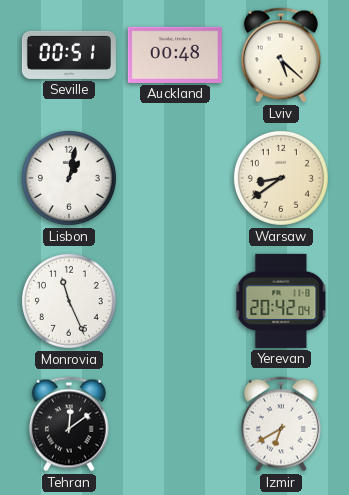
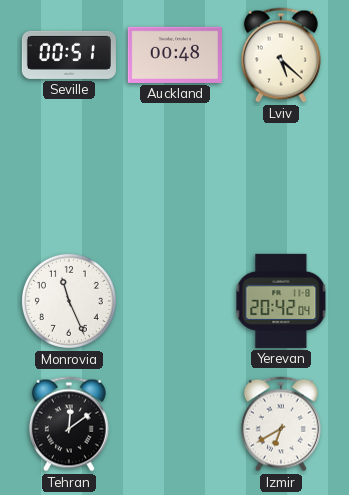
Lisbon: 1:02 -> none (69, 178)
Warsaw: 8:39 -> none (281, 178)
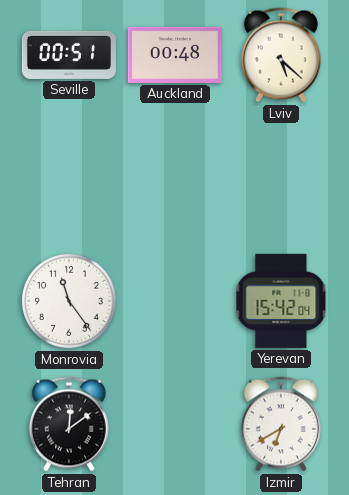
Monrovia: 11:26 -> 11:24 (69, 301)
Yerevan: 20:42 -> 15:42 (281, 301)
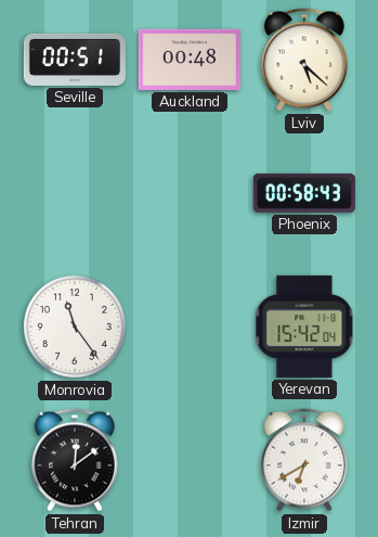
Phoenix: none -> 00:58 (304, 193)
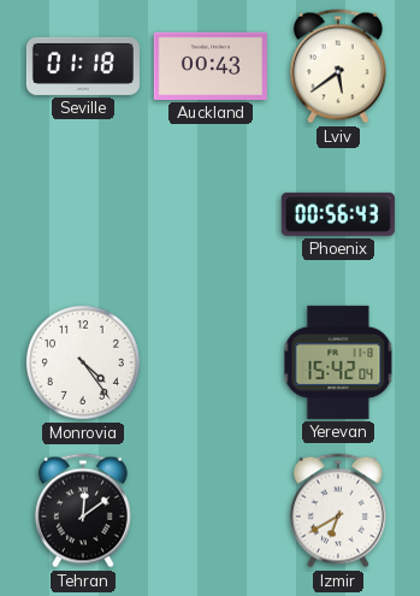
Seville: 00:51 -> 01:18 (83, 66)
Auckland: 00:48 -> 00:43 (211, 66)
Lviv: 5:22 -> 5:39 (338, 66)
Phoenix: 00:58 -> 00:56 (338, 214)
Monrovia: 11:24 -> 4:24 (83, 362)
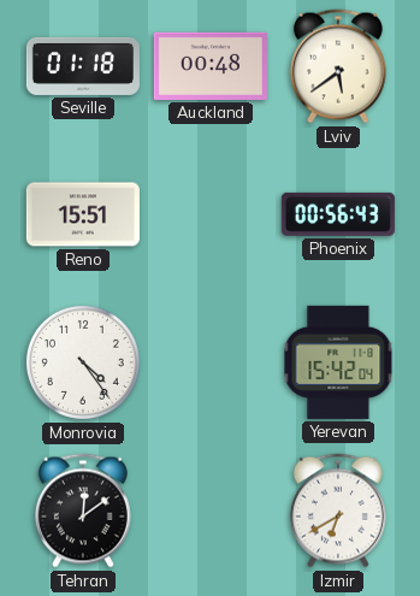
Auckland: 00:43 -> 00:48 (211, 66)
Reno: none -> 15:51 (83, 214)
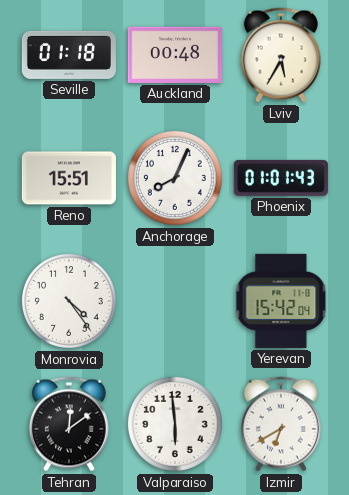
Lviv: 5:39 -> 5:35 (281, 55)
Anchorage: none -> 8:04 (175, 178)
Phoenix: 00:56 -> 01:01 (281, 178)
Valparaiso: none -> 5:59 (175, 424)
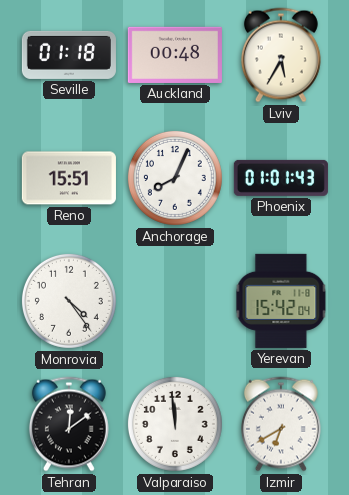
Valparaiso: 5:59 -> 11:59 (175, 424)
